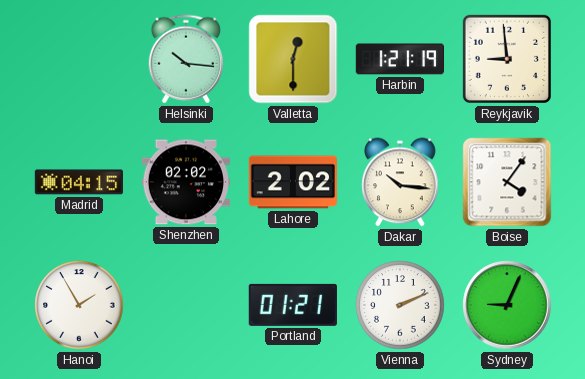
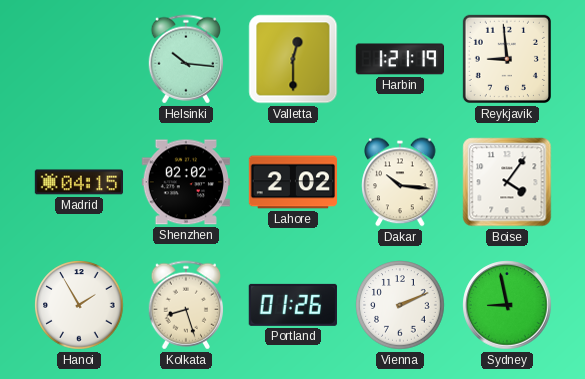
Kolkata: none -> 8:27 (185, 305)
Portland: 01:21 -> 01:26 (293, 305)
Sydney: 9:04 -> 8:58 (507, 305)
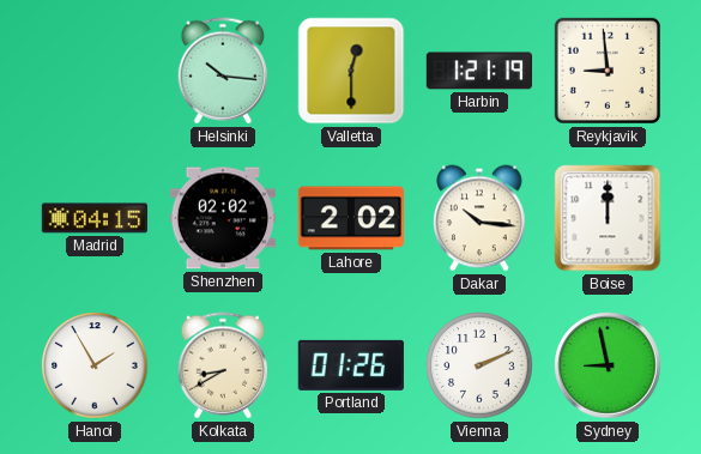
Boise: 4:06 -> 12:00 (608, 218)
Kolkata: 8:27 -> 8:40 (222, 365)
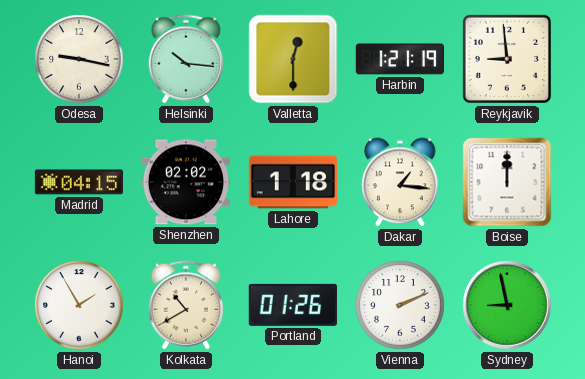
Odesa: none -> 9:17 (79, 59)
Lahore: 2:02 -> 1:18 (293, 182)
Dakar: 10:16 -> 1:16 (400, 182)
Kolkata: 8:40 -> 10:40 (185, 305)
